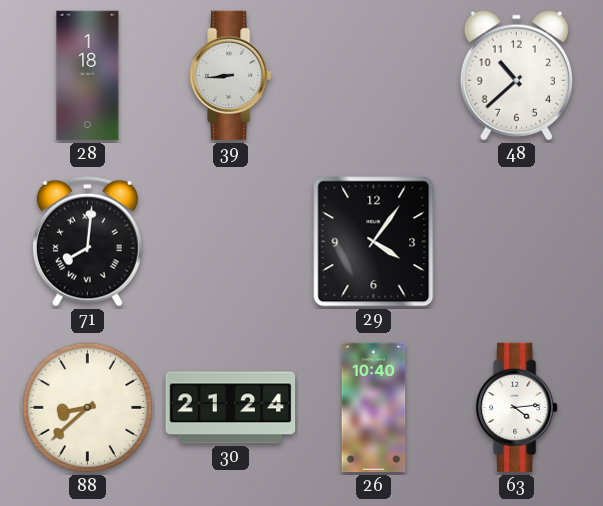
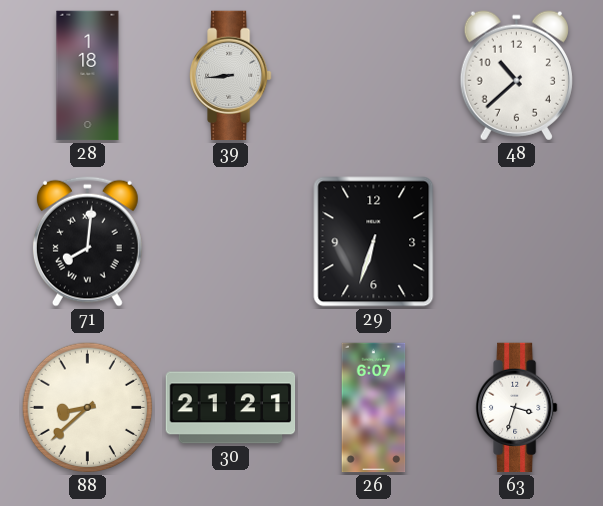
29: 4:06 -> 6:33 (374, 242)
30: 21:24 -> 21:21 (231, 408)
26: 10:40 -> 6:07 (374, 408)
63: 4:14 -> 3:33 (517, 408)
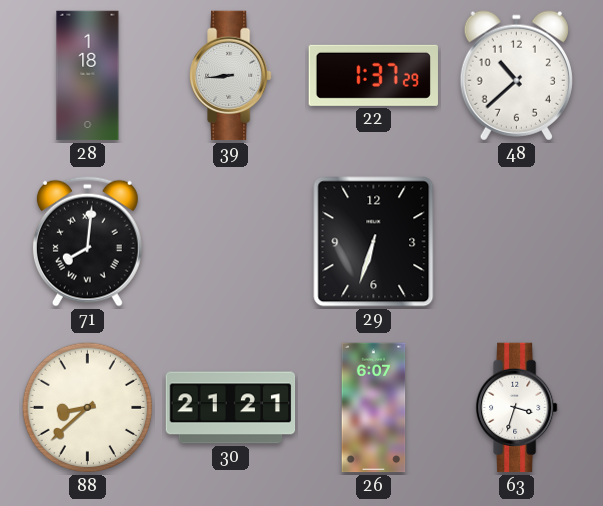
22: none -> 1:37 (373, 75)
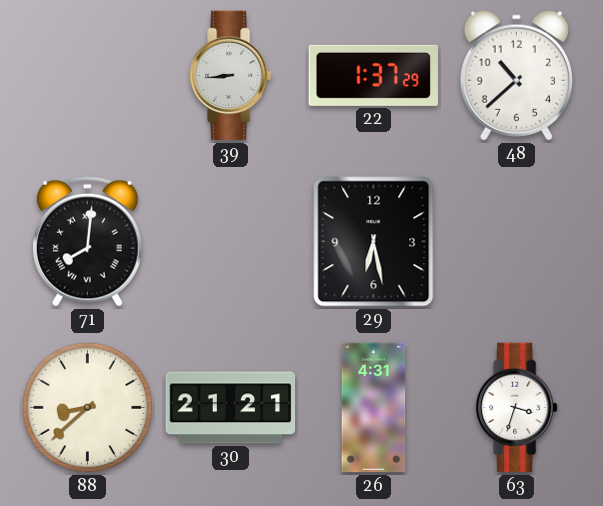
28: 1:18 -> none (88, 76)
29: 6:33 -> 6:28 (374, 242)
26: 6:07 -> 4:31 (374, 408)
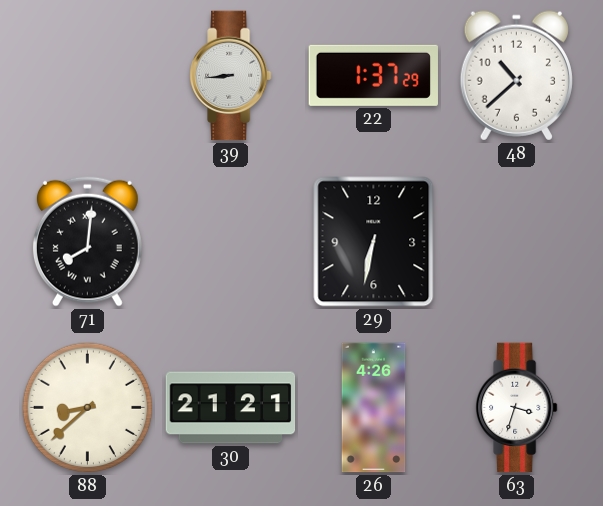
29: 6:28 -> 6:32 (374, 242)
26: 4:31 -> 4:26 (374, 408)
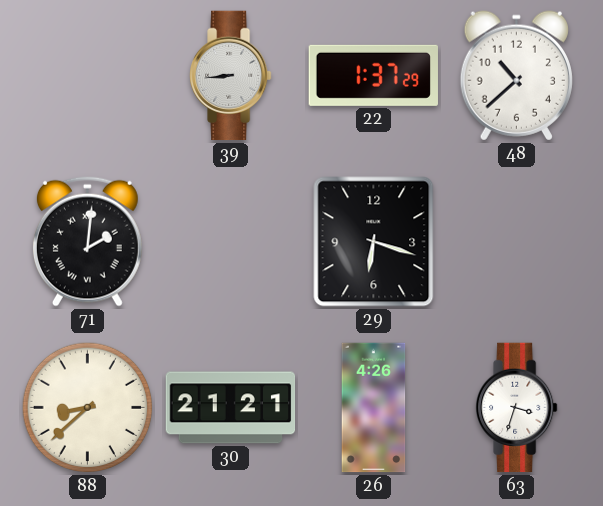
71: 8:01 -> 2:01 (87, 241)
29: 6:32 -> 6:18 (374, 242)
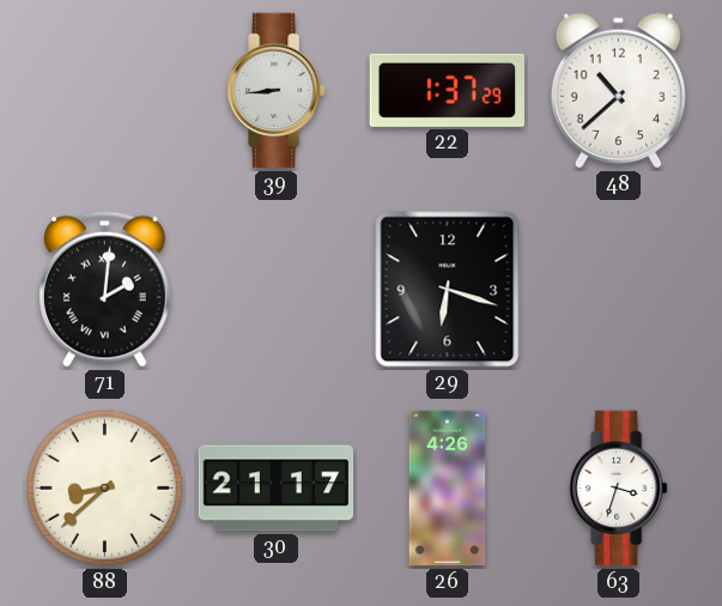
30: 21:21 -> 21:17 (277, 489)
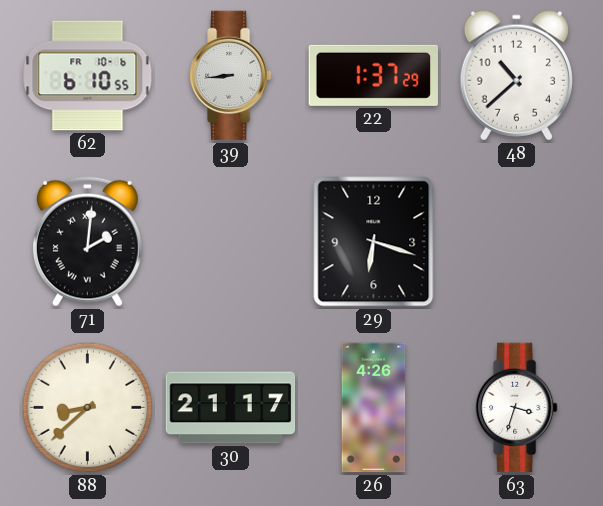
62: none -> 6:10 (88, 76)
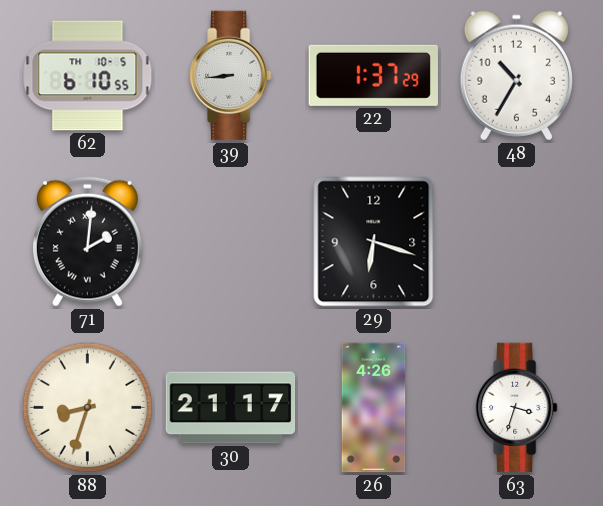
62 date: FR 10-6 -> TH 10-5 (88, 76)
48: 10:38 -> 10:35 (516, 76)
88: 8:38 -> 8:33 (88, 408)
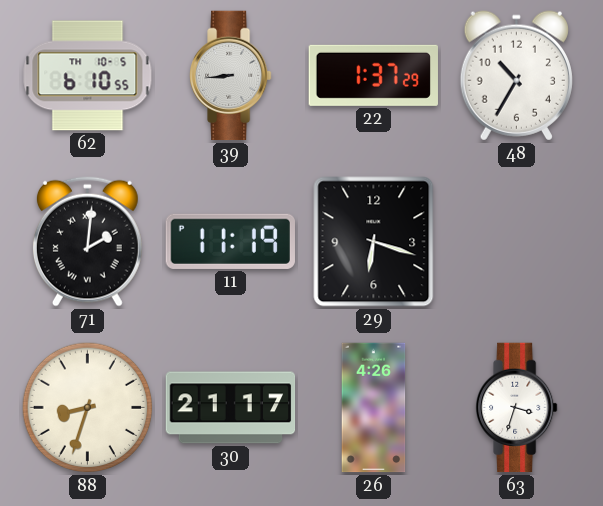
11: none -> 11:19 (230, 241)
